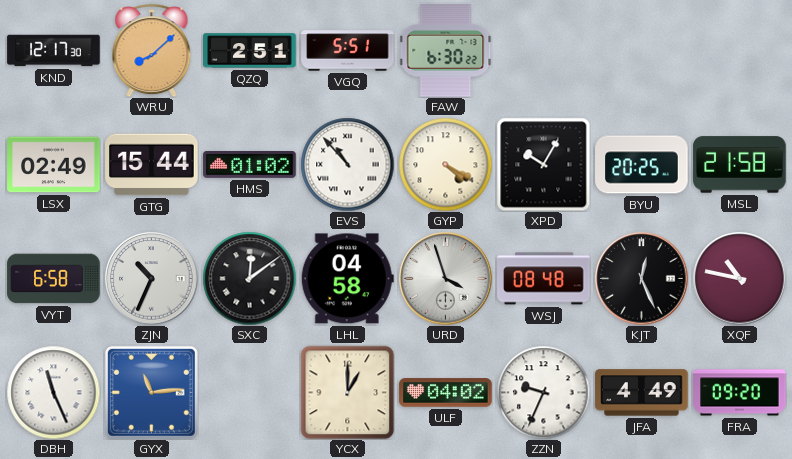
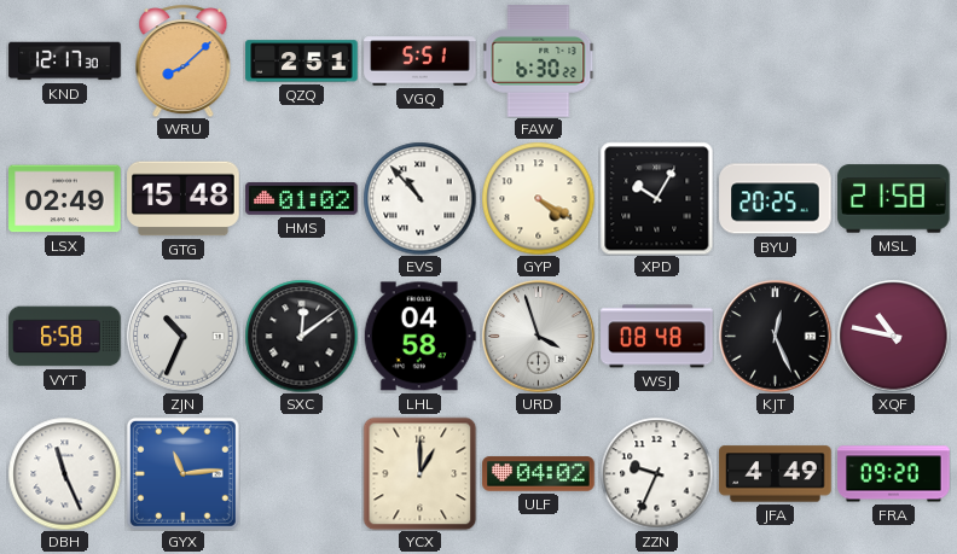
GTG: 15:44 -> 15:48 (184, 199)
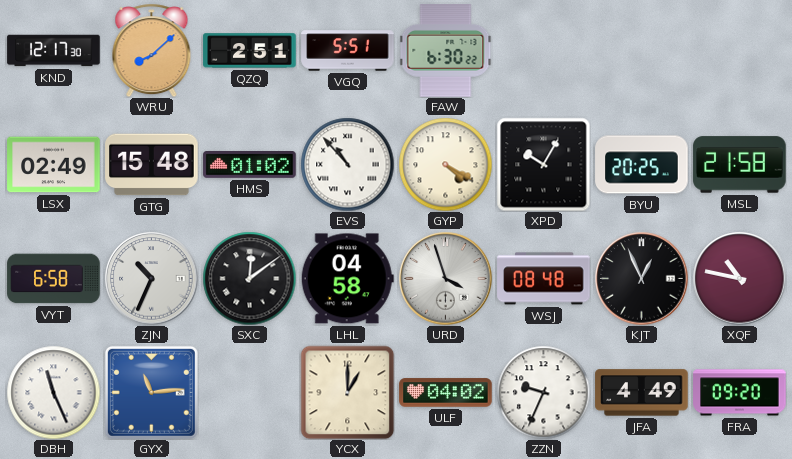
KJT: 12:26 -> 12:56 (641, 278)
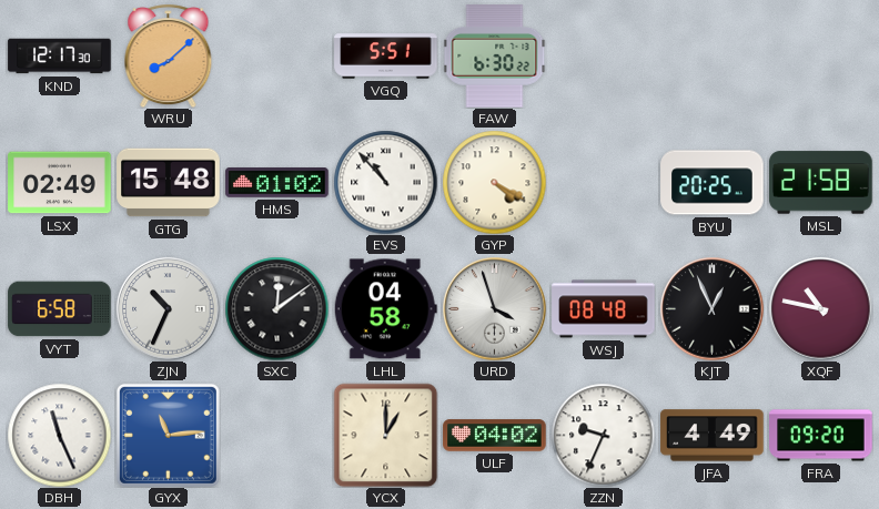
QZQ: 2:51 -> none (250, 51)
XPD: 10:05 -> none (543, 164)
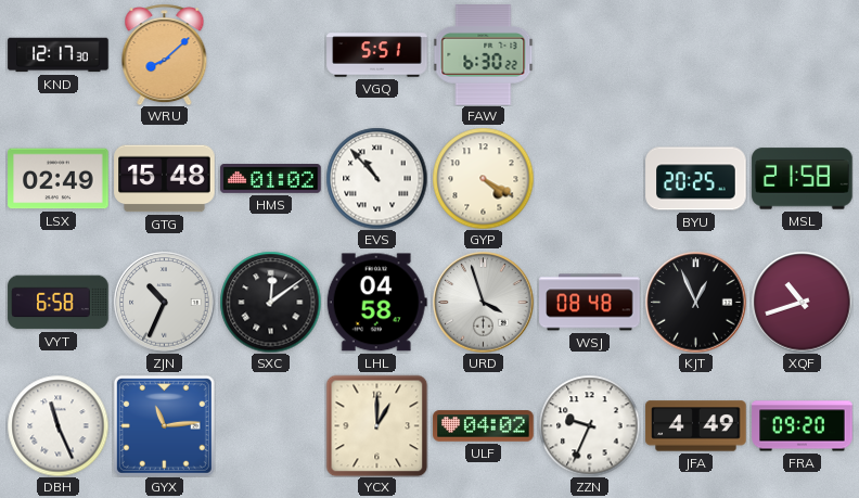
XQF: 10:47 -> 10:42 (802, 302)
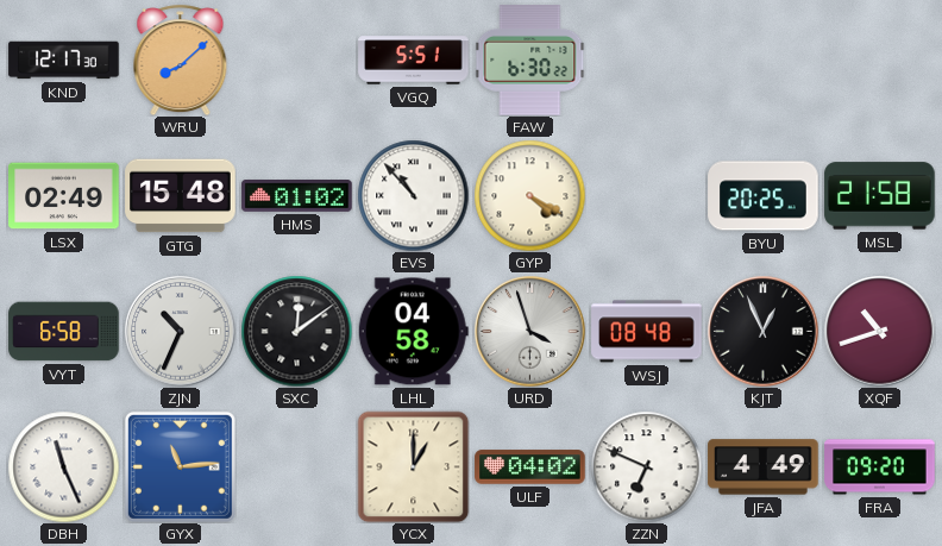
ZZN: 9:34 -> 6:49 (646, 466)
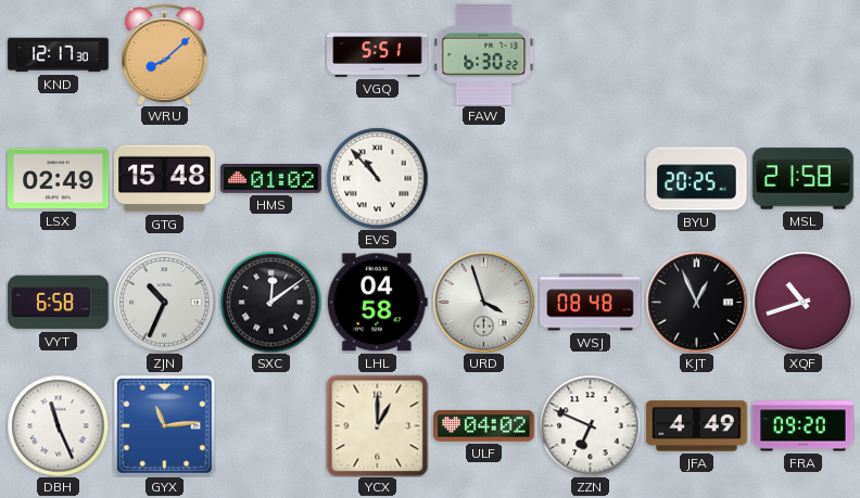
GYP: 4:20 -> none (529, 195)
